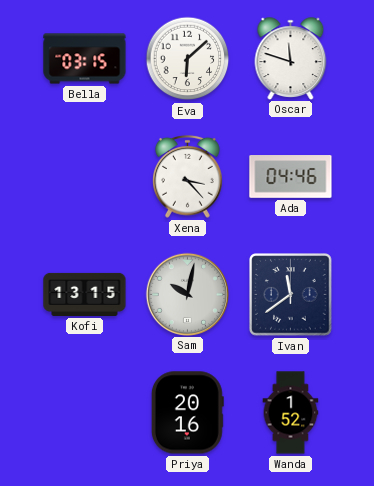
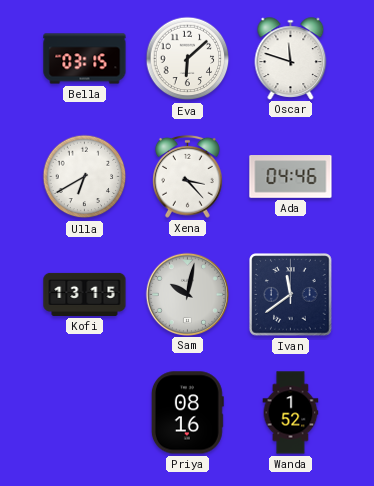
Ulla: none -> 6:40 (85, 177)
Priya: 20:16 -> 08:16 (187, 413)
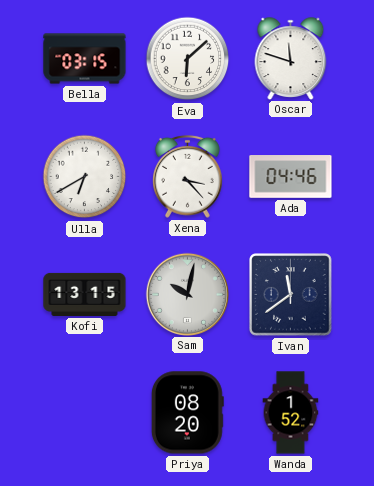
Priya: 08:16 -> 08:20 (187, 413)
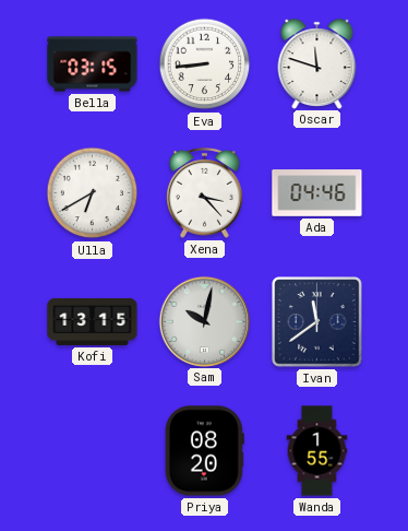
Eva: 6:08 -> 8:44 (205, 64)
Wanda: 1:52 -> 1:55 (317, 451)
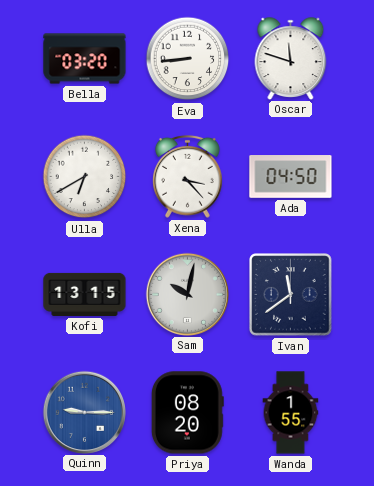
Bella: 03:15 -> 03:20 (85, 59)
Ada: 04:46 -> 04:50 (291, 177)
Quinn: none -> 9:15 (84, 412)
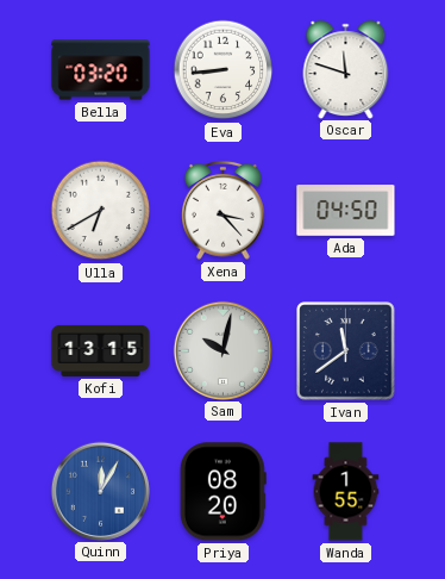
Quinn: 9:15 -> 12:05 (100, 491)
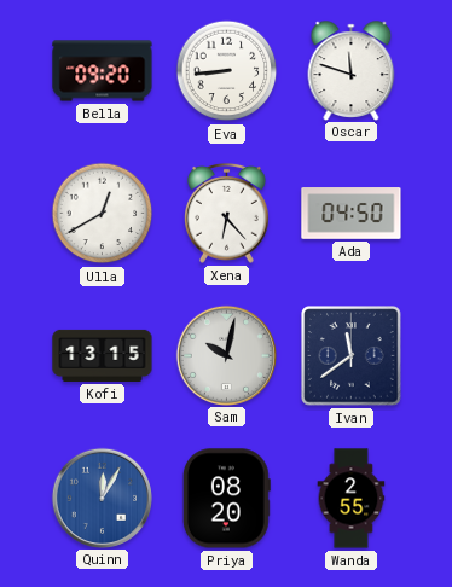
Bella: 03:20 -> 09:20 (103, 71)
Ulla: 6:40 -> 12:40 (103, 214)
Xena: 3:23 -> 6:23 (227, 213)
Wanda: 1:55 -> 2:55 (352, 499)
